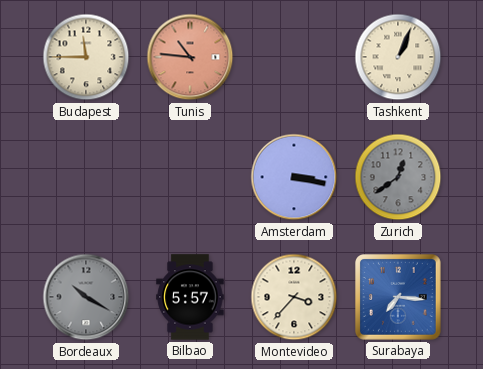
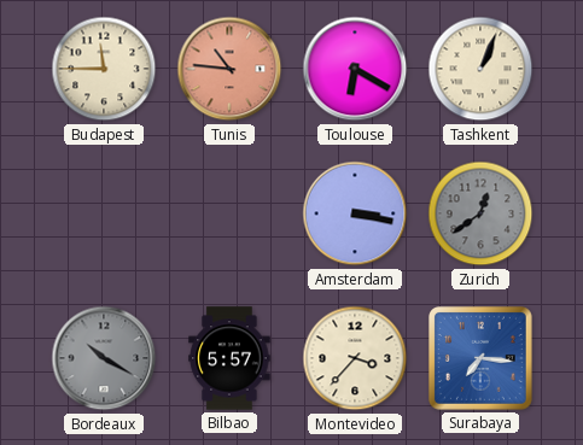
Toulouse: none -> 6:20 (355, 69)
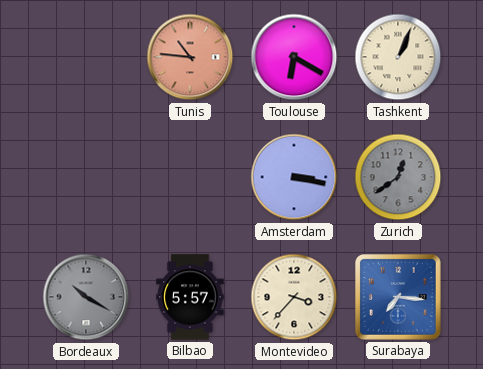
Budapest: 11:45 -> none (104, 69)
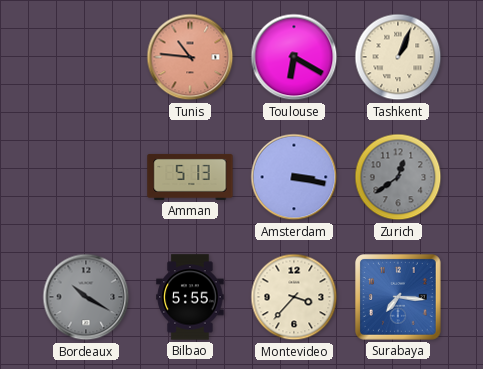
Amman: none -> 5:13 (190, 177)
Bilbao: 5:57 -> 5:55 (190, 297)
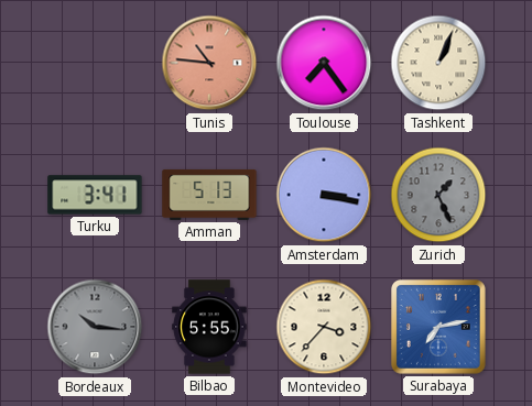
Toulouse: 6:20 -> 7:24 (324, 63)
Turku: none -> 3:41 (95, 195)
Zurich: 12:39 -> 1:26 (438, 195)
Bordeaux: 10:20 -> 10:16 (95, 327)
Surabaya: 7:16 -> 7:13 (439, 328)
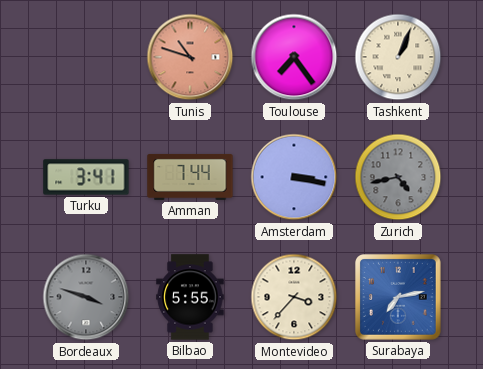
Tunis: 10:46 -> 10:48 (190, 57)
Amman: 5:13 -> 7:44 (190, 177)
Zurich: 1:26 -> 4:43 (398, 177)
Bordeaux: 10:16 -> 3:48 (86, 297)
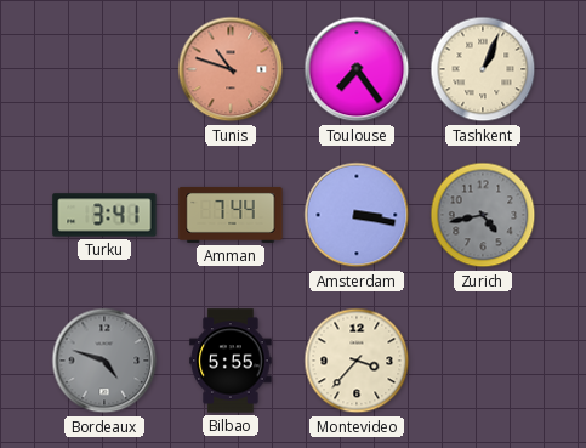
Bordeaux: 3:48 -> 4:48 (104, 361)
Surabaya: 7:13 -> none (399, 298)
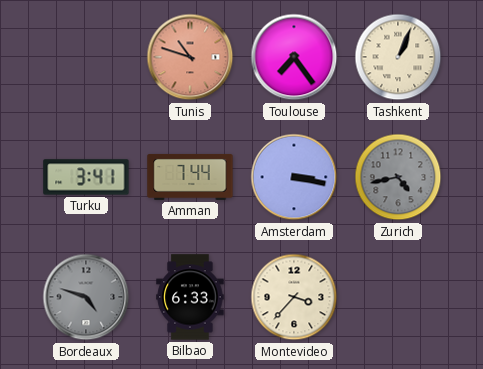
Bilbao: 5:55 -> 6:33 (190, 297)
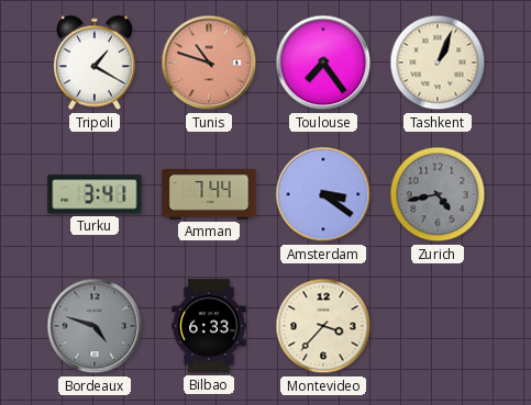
Tripoli: none -> 1:20 (95, 63)
Amsterdam: 3:17 -> 3:21 (323, 194)
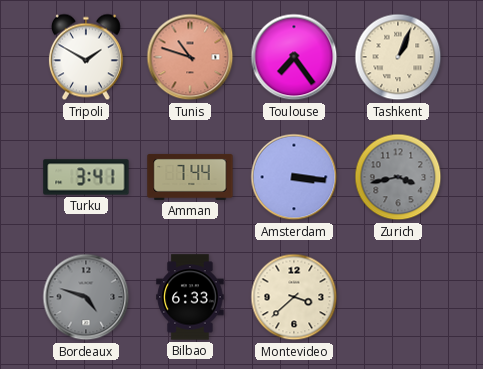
Tripoli: 1:20 -> 1:50 (86, 57)
Amsterdam: 3:21 -> 3:16 (294, 177)
Zurich: 4:43 -> 3:43 (398, 177)
Montevideo: 3:37 -> 3:38 (294, 297)
